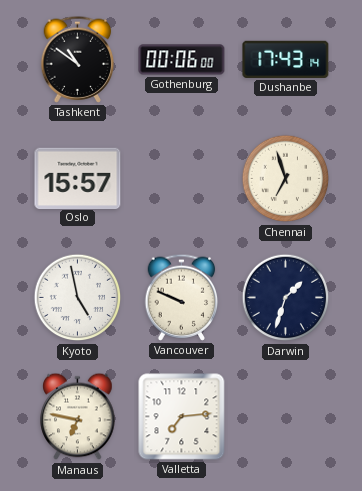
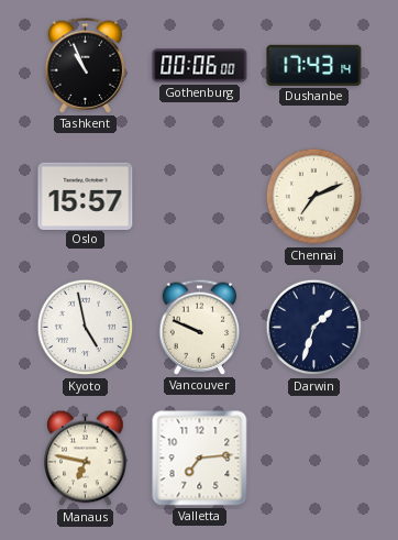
Tashkent: 10:51 -> 10:56 (86, 65)
Chennai: 6:57 -> 7:11 (314, 197)
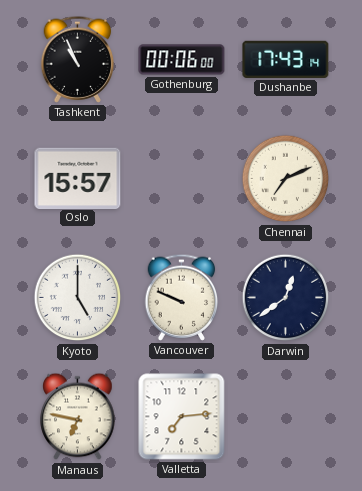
Kyoto: 4:58 -> 5:00 (78, 298)
Darwin: 1:33 -> 12:39 (286, 298)
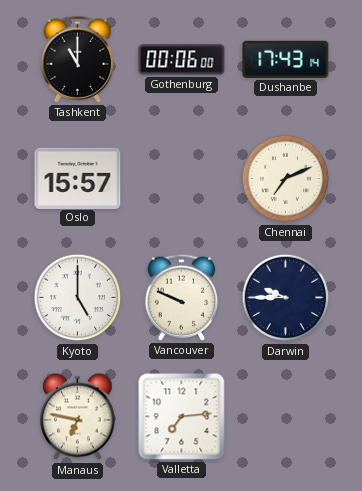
Tashkent: 10:56 -> 11:00 (78, 59)
Darwin: 12:39 -> 9:45 (286, 298)
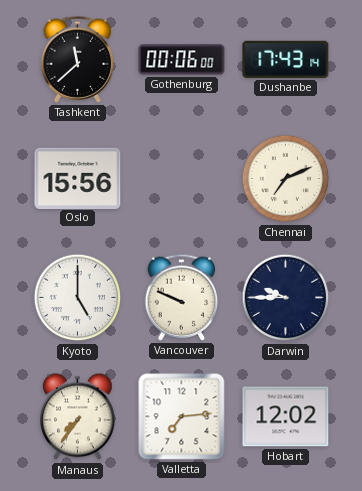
Tashkent: 11:00 -> 11:38 (78, 59)
Oslo: 15:57 -> 15:56 (78, 178)
Manaus: 6:47 -> 7:36 (78, 417)
Hobart: none -> 12:02 (286, 417)
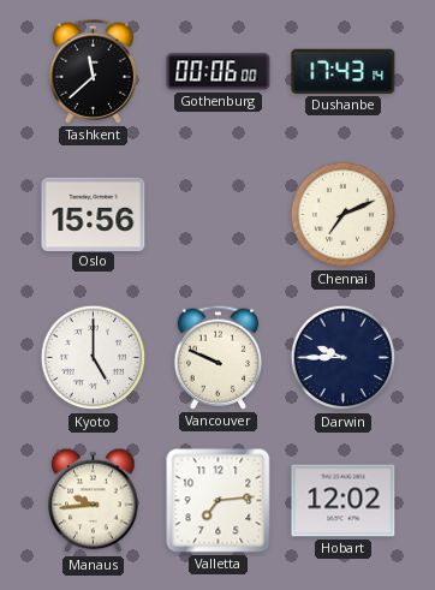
Manaus: 7:36 -> 9:44 (94, 501)
